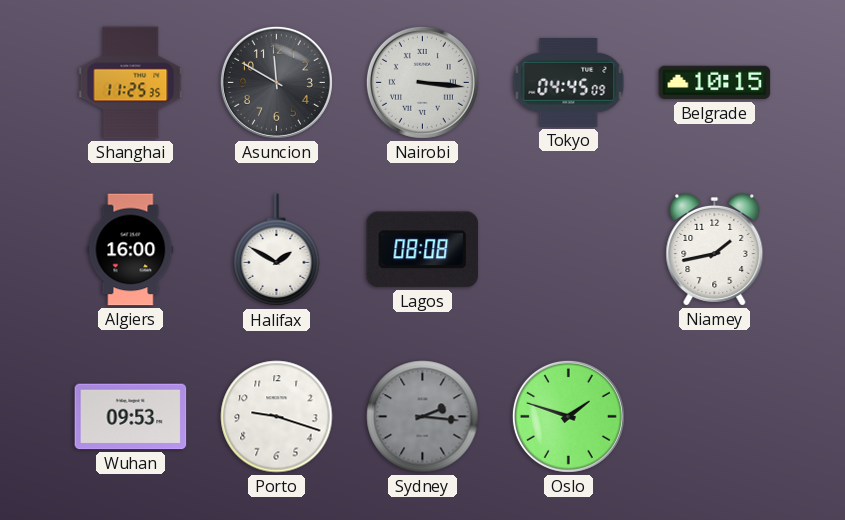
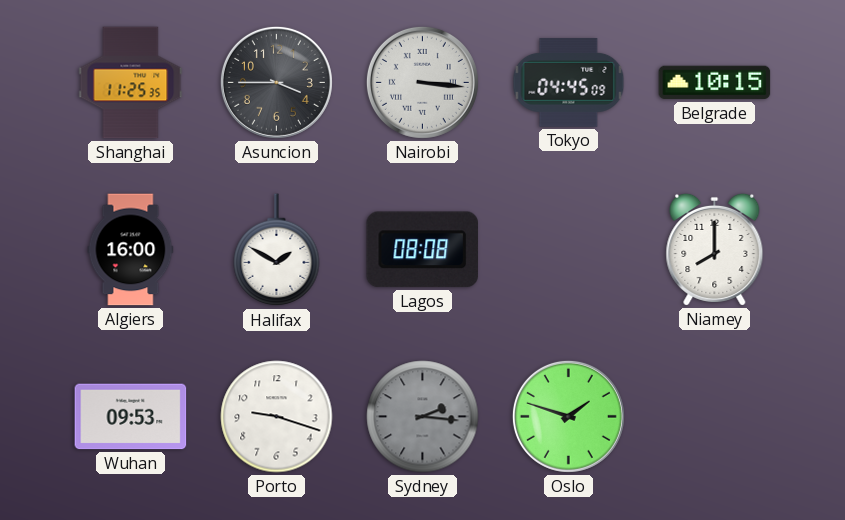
Asuncion: 11:50 -> 3:45 (276, 82)
Niamey: 1:43 -> 8:00 (715, 249)
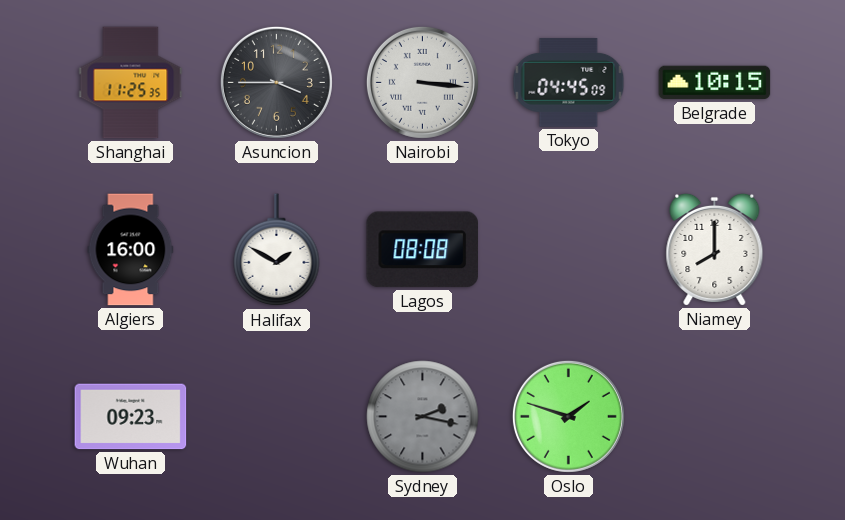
Wuhan: 09:53 -> 09:23 (131, 417)
Porto: 9:18 -> none (277, 417)
Sydney: 2:16 -> 2:17 (423, 417)
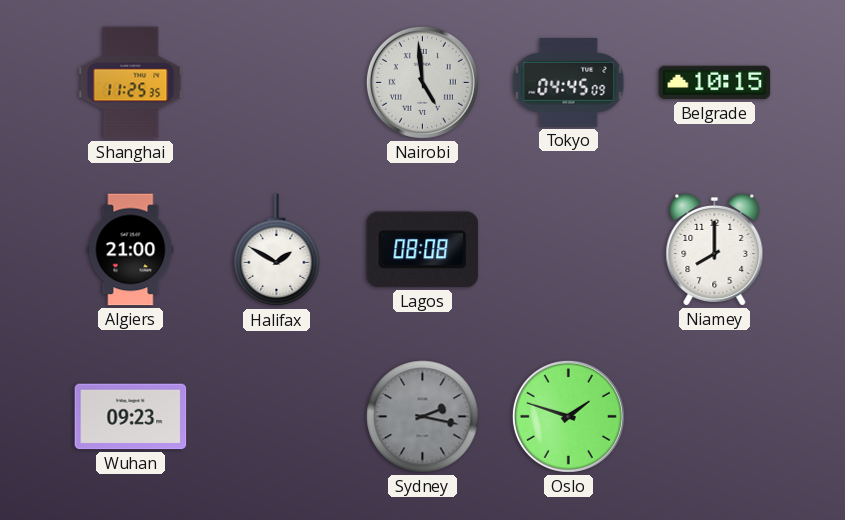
Asuncion: 3:45 -> none (276, 82)
Nairobi: 3:16 -> 4:59 (422, 82)
Algiers: 16:00 -> 21:00 (131, 250)
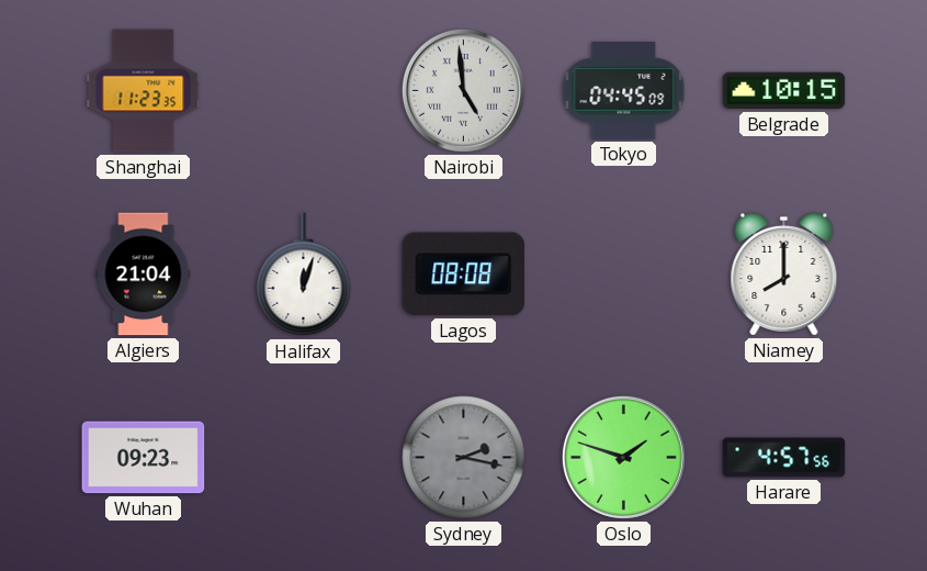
Shanghai: 11:25 -> 11:23 (144, 91)
Algiers: 21:00 -> 21:04 (144, 275)
Halifax: 1:50 -> 12:03 (304, 275)
Harare: none -> 4:57 (784, 458)
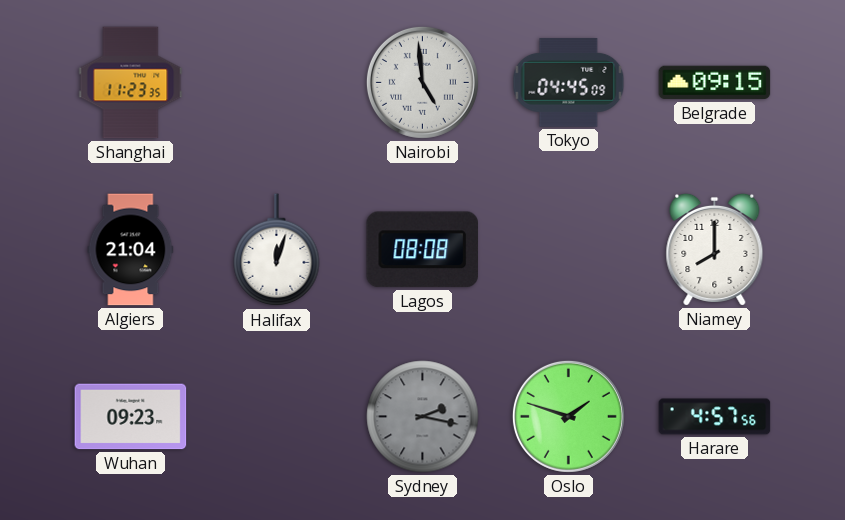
Belgrade: 10:15 -> 09:15 (715, 83)
